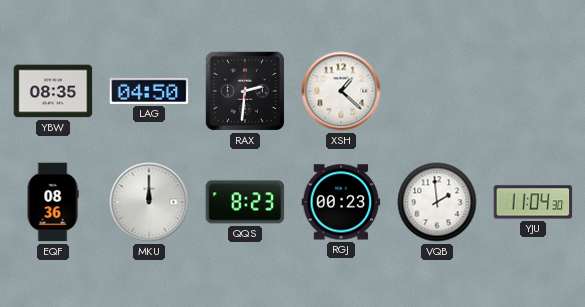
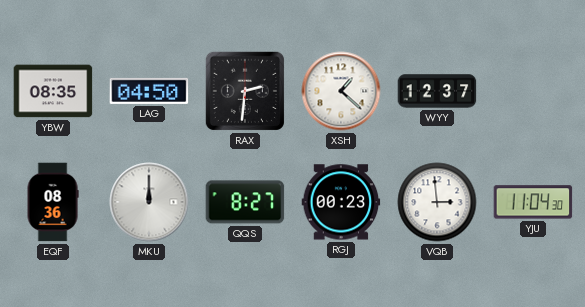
WYY: none -> 12:37 (437, 91)
QQS: 8:23 -> 8:27 (245, 202)
VQB: 1:59 -> 2:59 (437, 202)
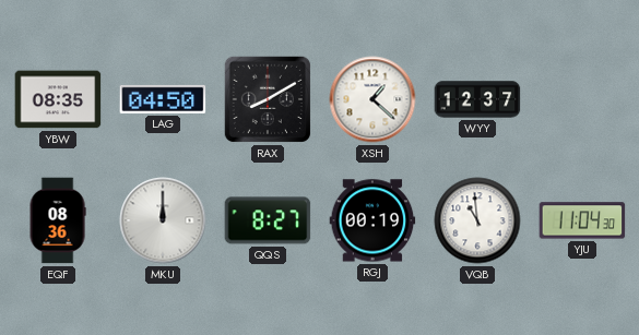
RAX: 2:31 -> 8:10 (268, 99)
RGJ: 00:23 -> 00:19 (372, 220)
VQB: 2:59 -> 10:59 (477, 220)
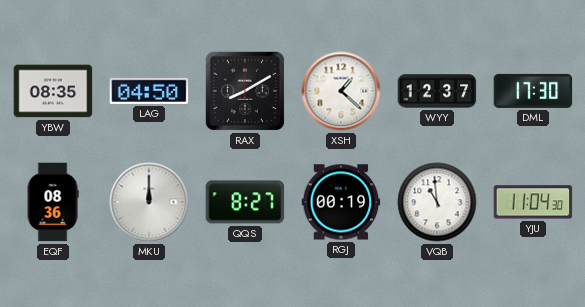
DML: none -> 17:30 (533, 91)
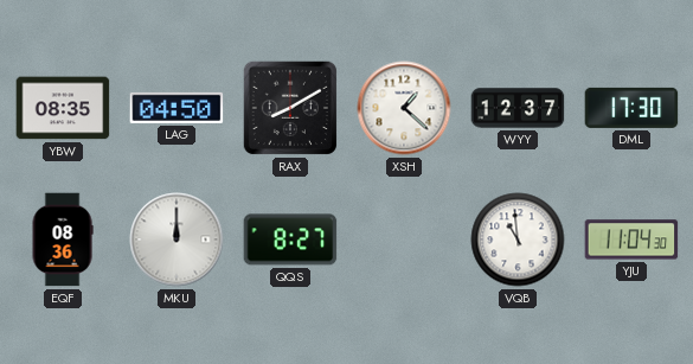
RGJ: 00:19 -> none (341, 202)
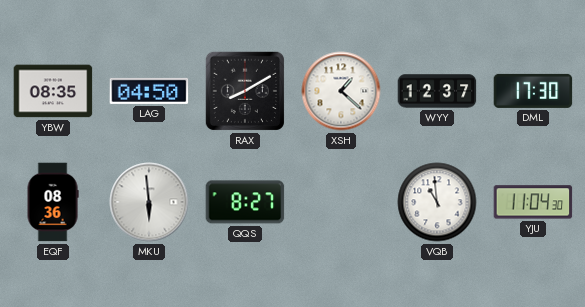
MKU: 12:00 -> 5:59 (149, 202)
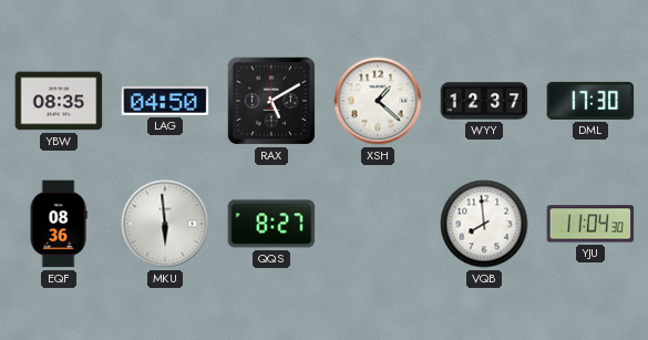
RAX: 8:10 -> 5:10 (271, 101)
VQB: 10:59 -> 7:59 (484, 224)
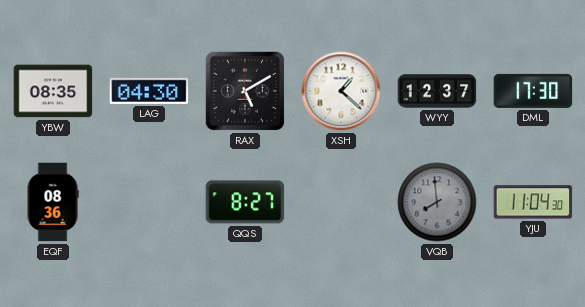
LAG: 04:50 -> 04:30 (149, 91)
MKU: 5:59 -> none (165, 224)
VQB dial: white -> grey (437, 202)
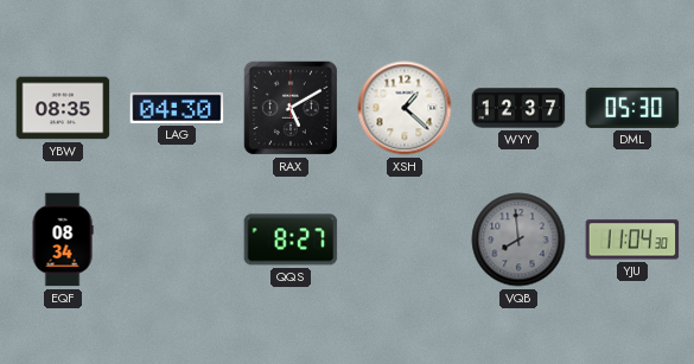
DML: 17:30 -> 05:30 (632, 108)
EQF: 08:36 -> 08:34 (63, 240)
